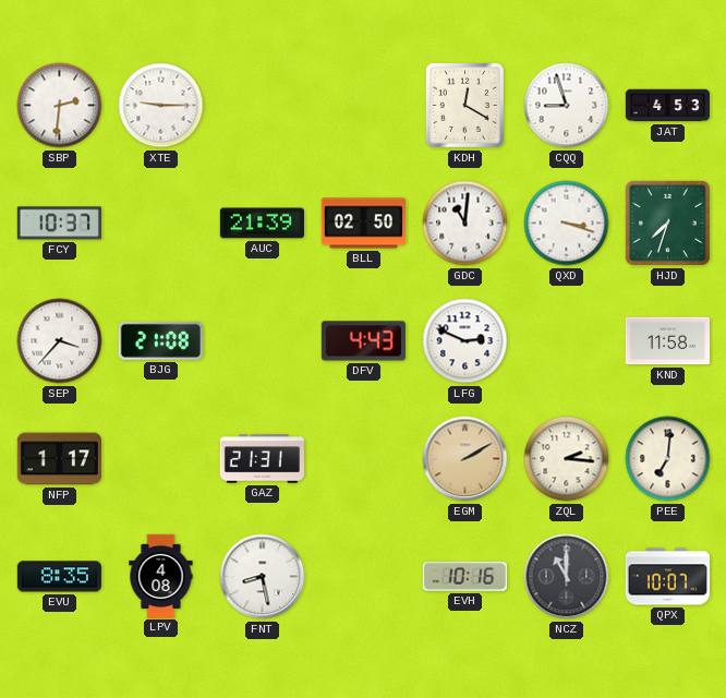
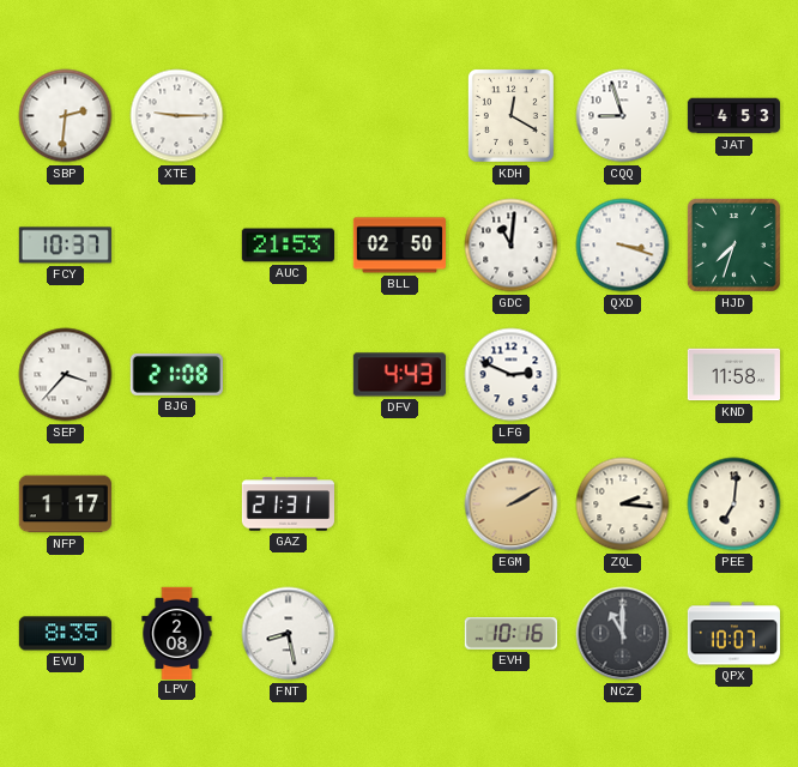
AUC: 21:39 -> 21:53 (288, 246)
LPV: 4:08 -> 2:08 (177, 633)
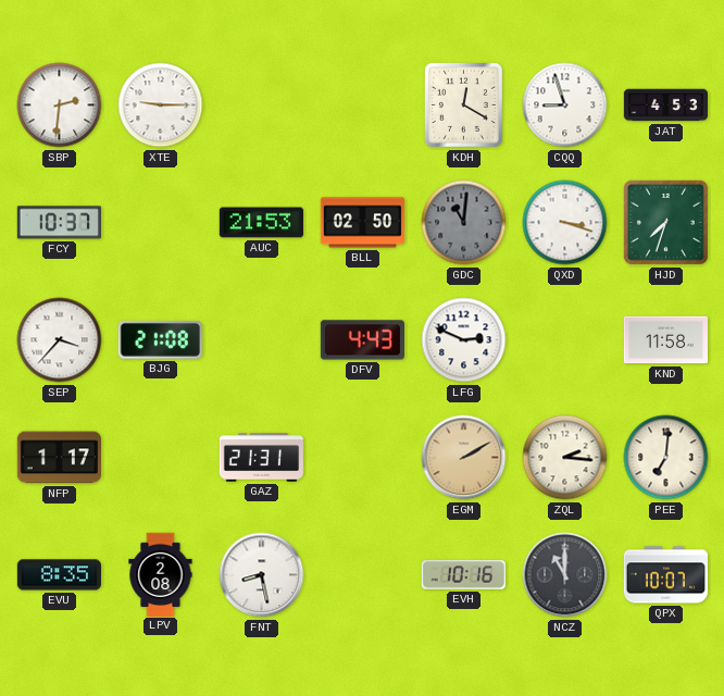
GDC dial: white -> grey (464, 223)
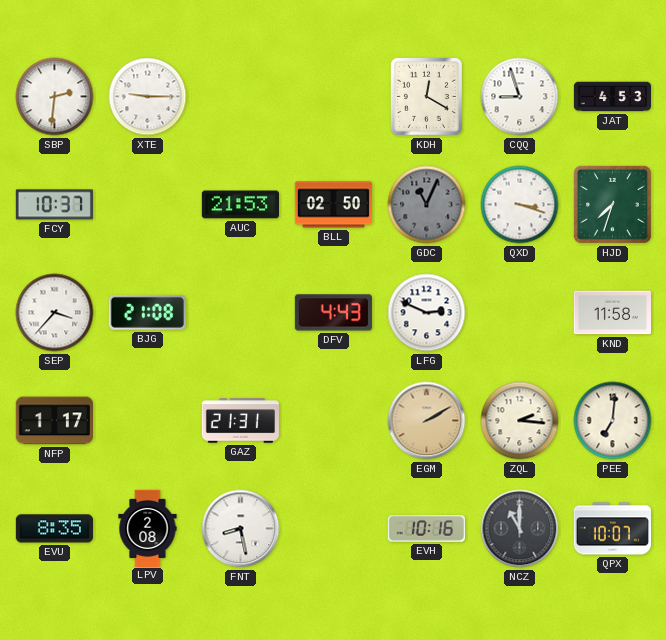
GDC: 11:01 -> 11:04 (427, 205)
